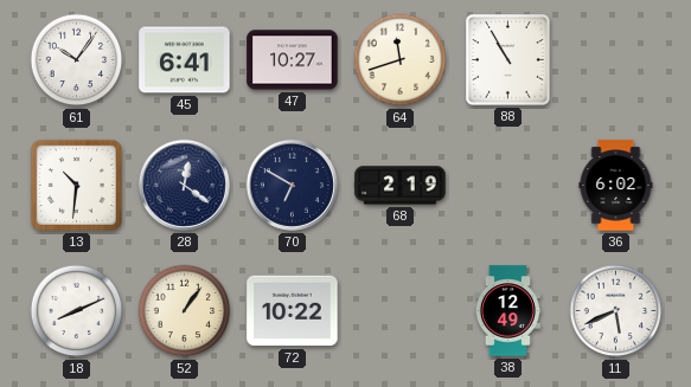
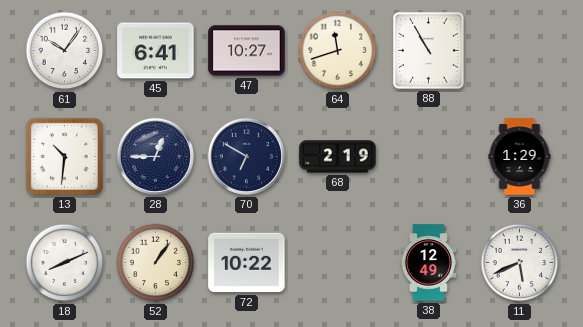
28: 12:21 -> 12:45 (155, 156)
36: 6:02 -> 1:29 (520, 157)
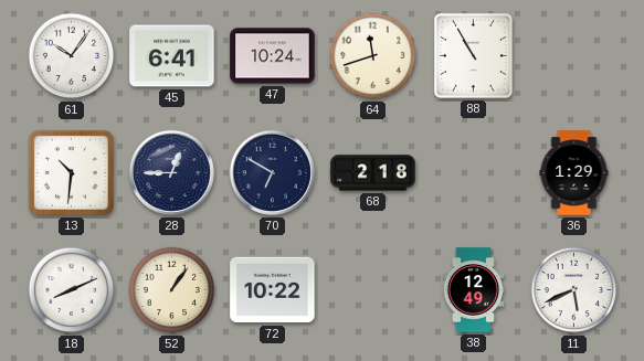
47: 10:27 -> 10:24 (273, 56)
68: 2:19 -> 2:18 (373, 173)
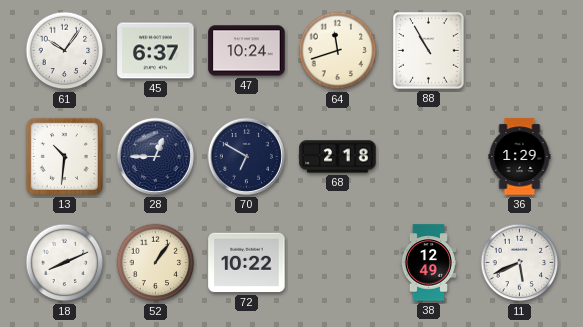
45: 6:41 -> 6:37 (156, 51)
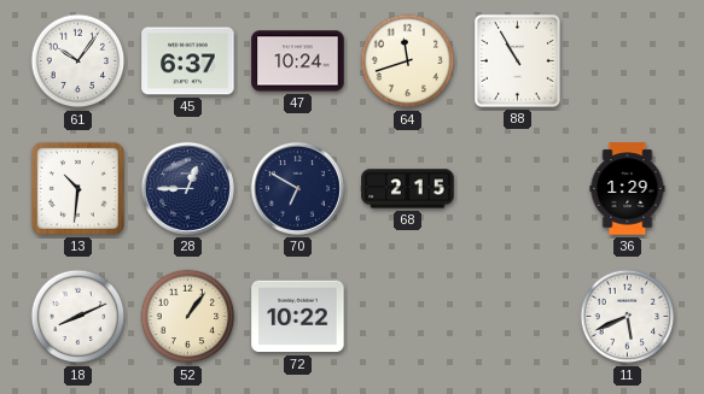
68: 2:18 -> 2:15 (408, 189)
38: 12:49 -> none (428, 263)
